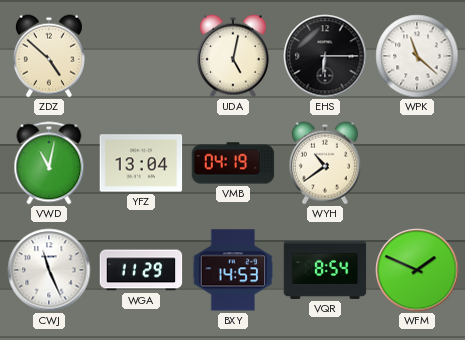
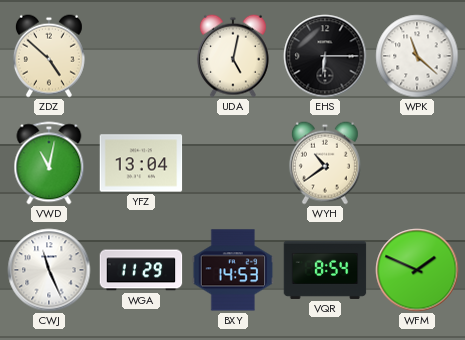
VMB: 04:19 -> none (233, 163)
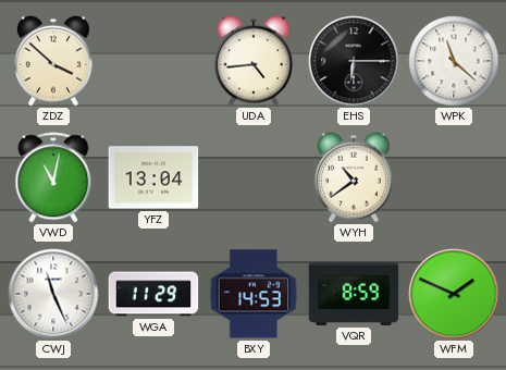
ZDZ: 4:52 -> 3:52 (53, 61)
UDA: 5:02 -> 4:44 (254, 61)
VQR: 8:54 -> 8:59 (354, 294)
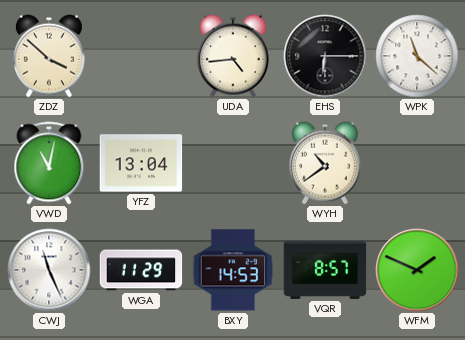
VQR: 8:59 -> 8:57 (325, 270)
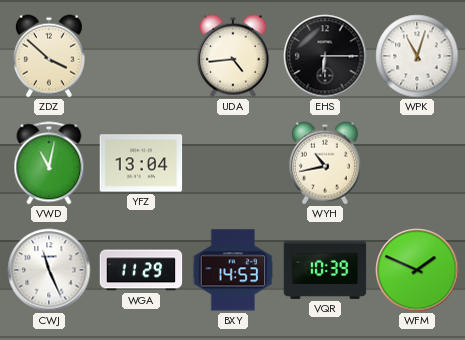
WPK: 11:22 -> 11:03 (417, 56)
WYH: 10:39 -> 10:43 (325, 163)
VQR: 8:57 -> 10:39 (325, 270)
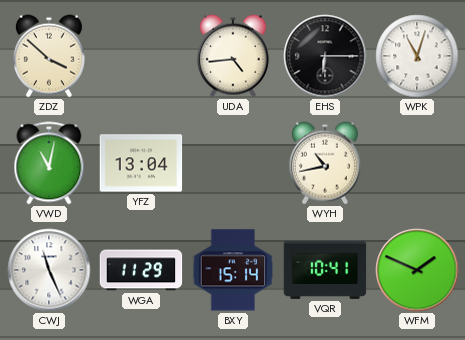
BXY: 14:53 -> 15:14 (233, 270)
VQR: 10:39 -> 10:41 (325, 270)
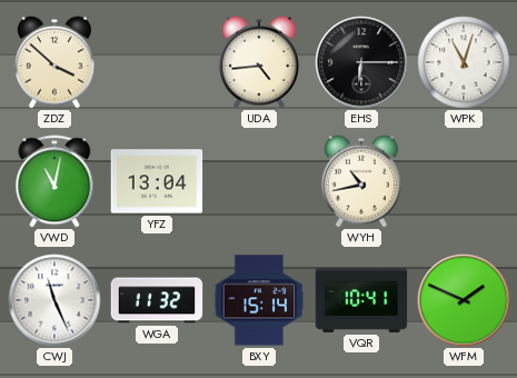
WGA: 11:29 -> 11:32 (157, 300)
